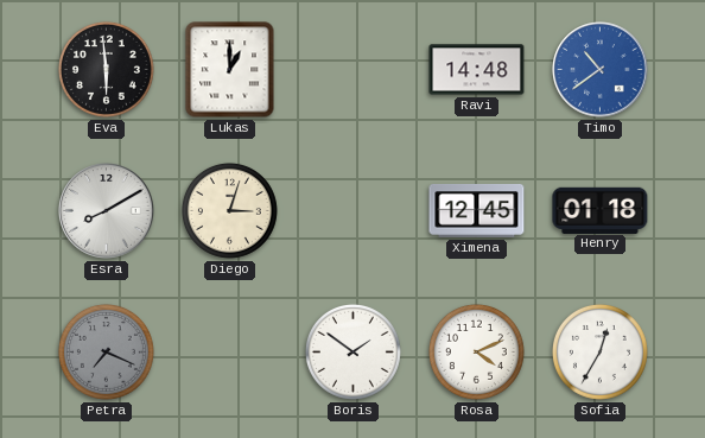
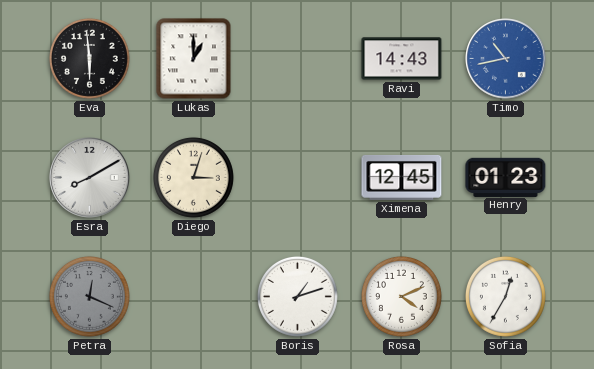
Ravi: 14:48 -> 14:43 (402, 59)
Timo: 10:39 -> 10:43 (506, 59)
Henry: 01:18 -> 01:23 (506, 177)
Petra: 7:19 -> 12:19 (89, 296)
Boris: 1:51 -> 1:12 (297, 296)
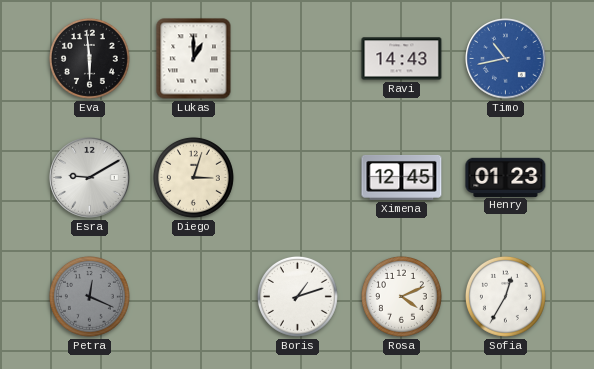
Esra: 8:10 -> 9:10 (90, 178)
